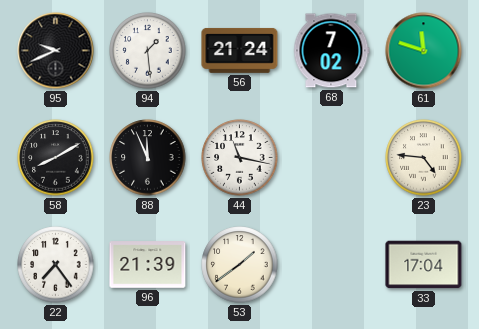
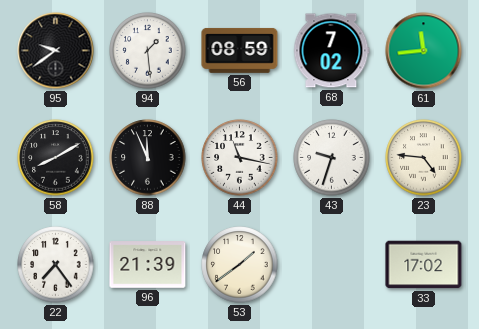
95: 9:41 -> 9:39 (56, 51)
56: 21:24 -> 08:59 (240, 50)
61: 11:48 -> 11:44 (424, 51)
43: none -> 9:33 (332, 158)
33: 17:04 -> 17:02 (424, 265)
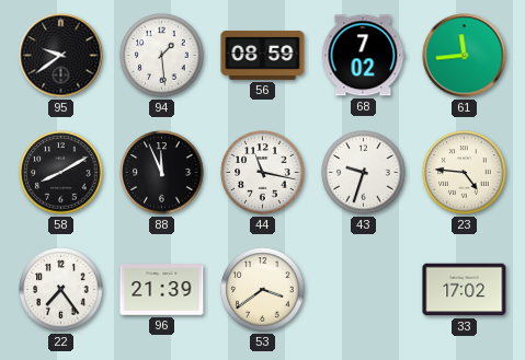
53: 1:39 -> 3:39 (263, 290)
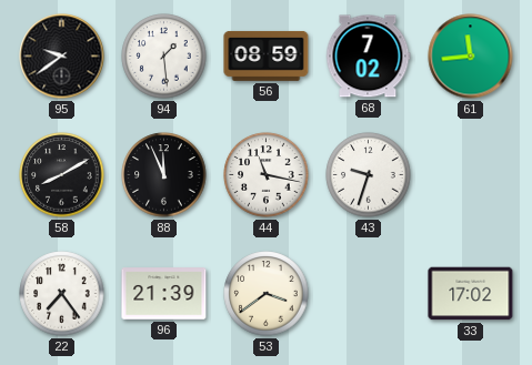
23: 4:46 -> none (465, 173)
